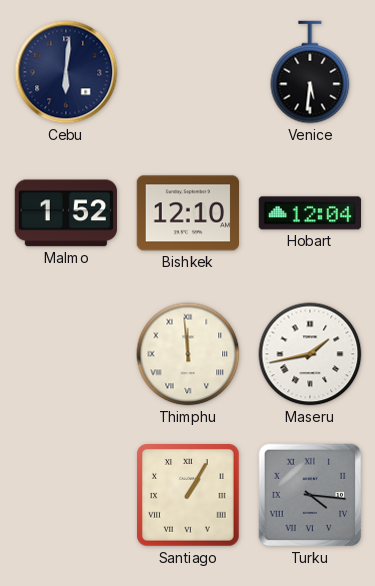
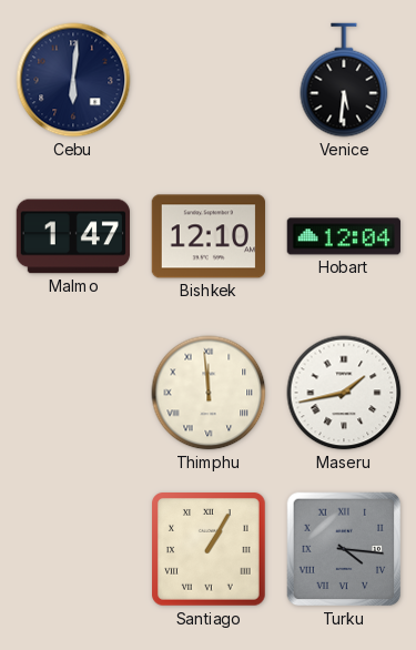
Malmo: 1:52 -> 1:47 (73, 236)
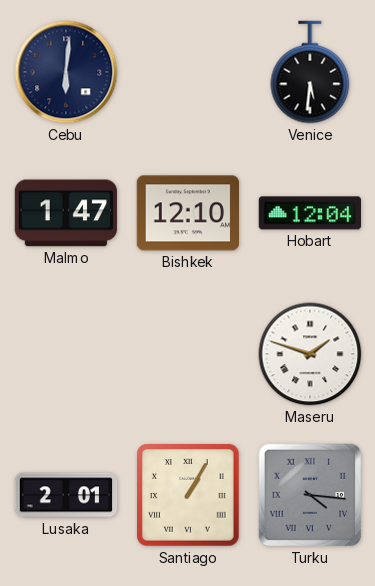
Thimphu: 11:59 -> none (209, 393)
Maseru: 1:43 -> 1:48 (310, 354)
Lusaka: none -> 2:01 (66, 495)
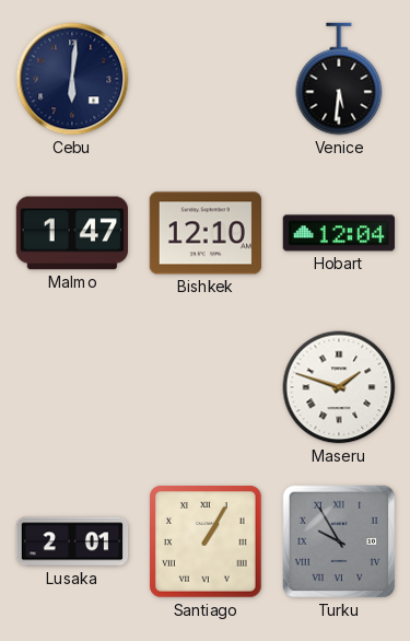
Turku: 4:16 -> 9:55 (339, 541)
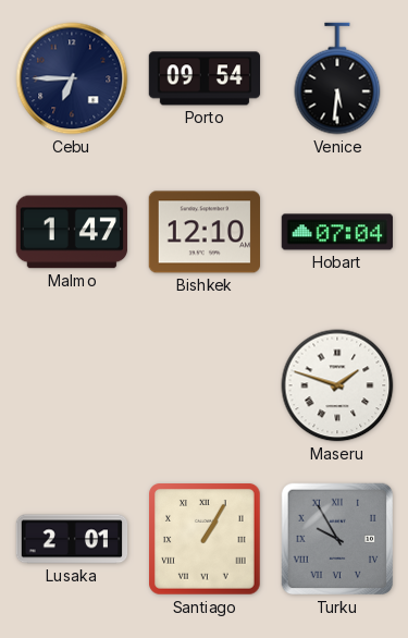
Cebu: 6:01 -> 6:45 (72, 78)
Porto: none -> 09:54 (205, 78)
Hobart: 12:04 -> 07:04 (336, 232)
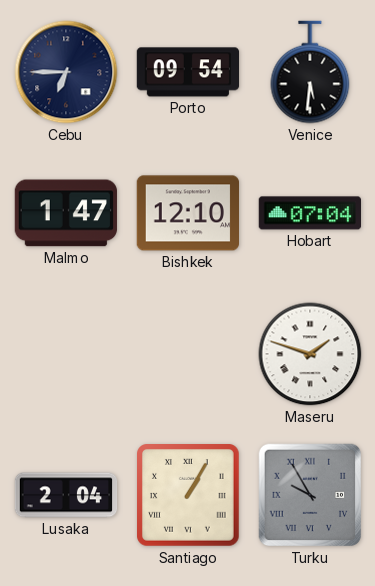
Lusaka: 2:01 -> 2:04 (66, 495)
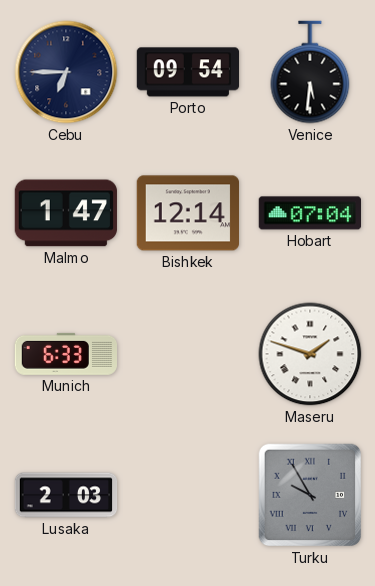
Bishkek: 12:10 -> 12:14 (187, 213)
Munich: none -> 6:33 (65, 354)
Lusaka: 2:04 -> 2:03 (66, 495)
Santiago: 1:05 -> none (188, 495)
